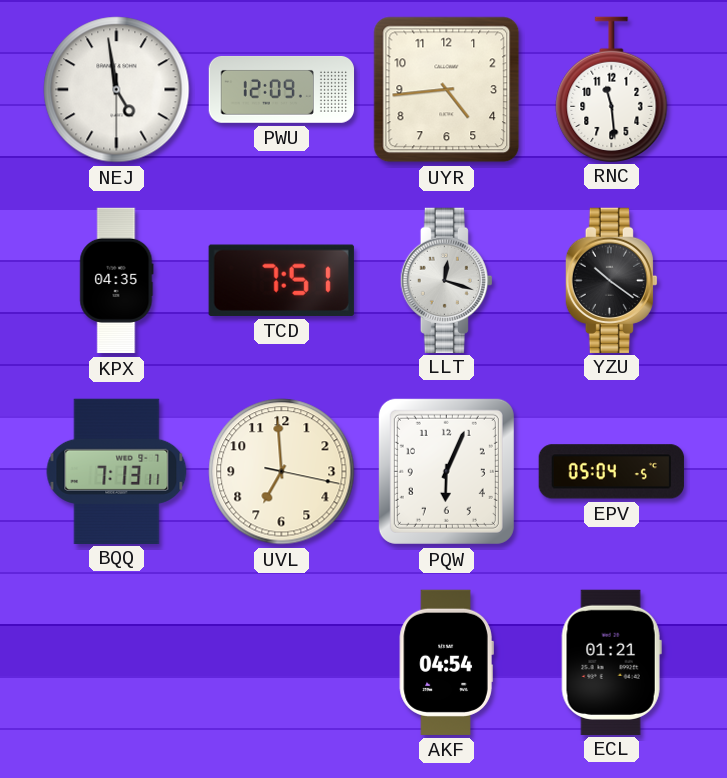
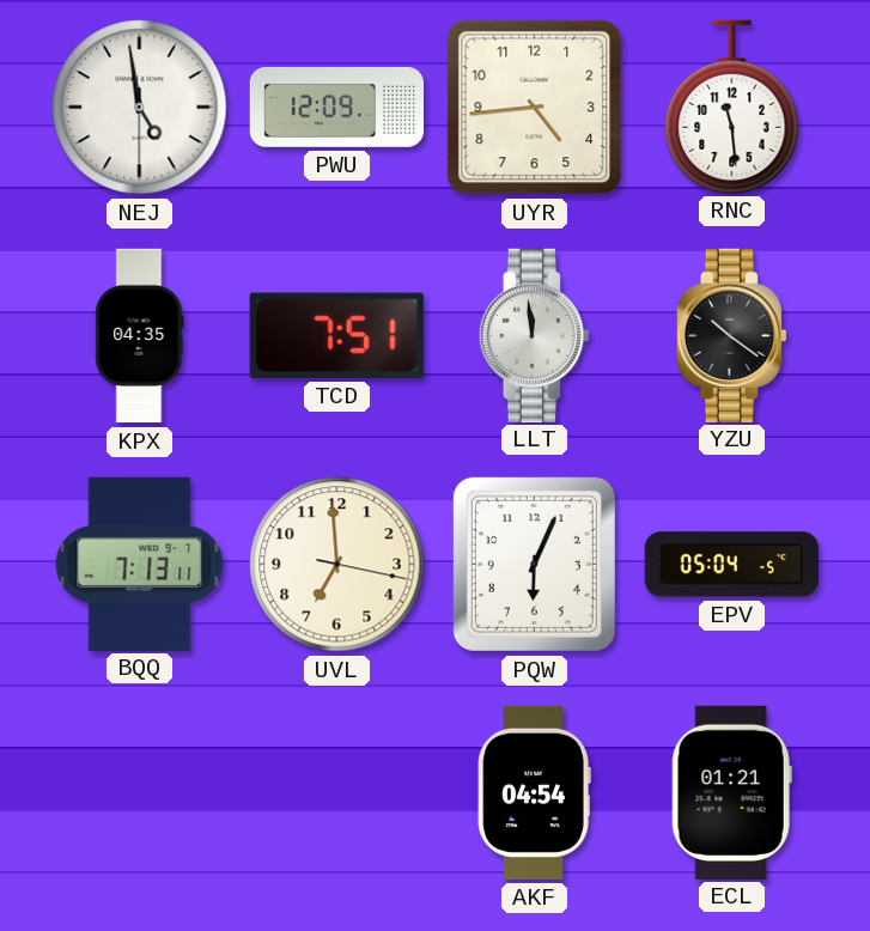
LLT: 12:18 -> 11:59 (534, 335)
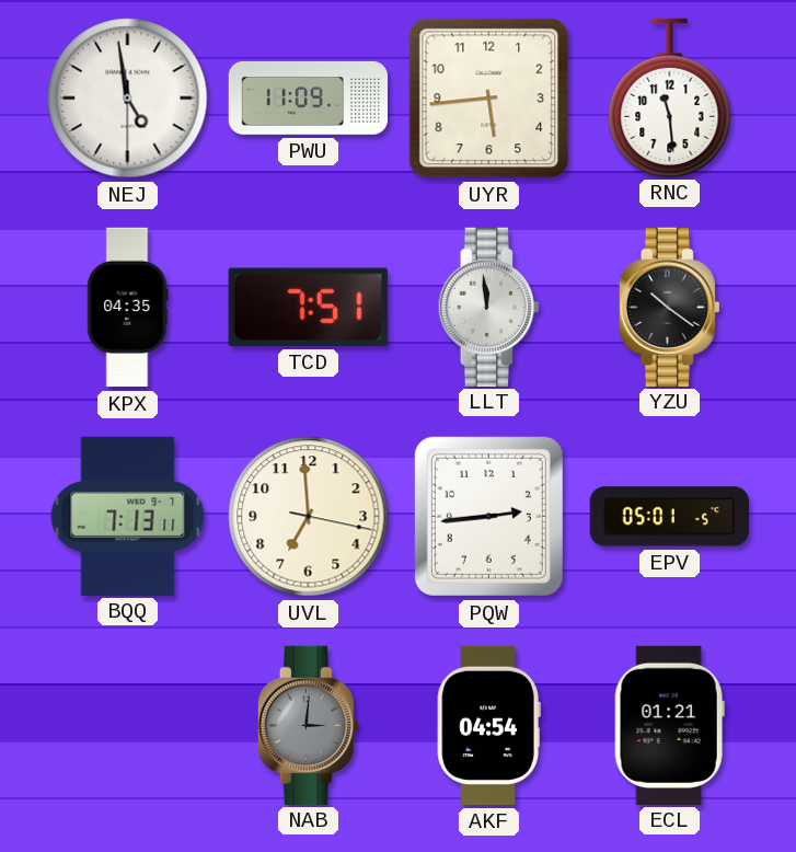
PWU: 12:09 -> 11:09 (309, 97)
UYR: 4:44 -> 5:44 (489, 99)
PQW: 6:04 -> 2:44 (488, 516)
EPV: 05:04 -> 05:01 (669, 517)
NAB: none -> 3:01 (308, 725)
